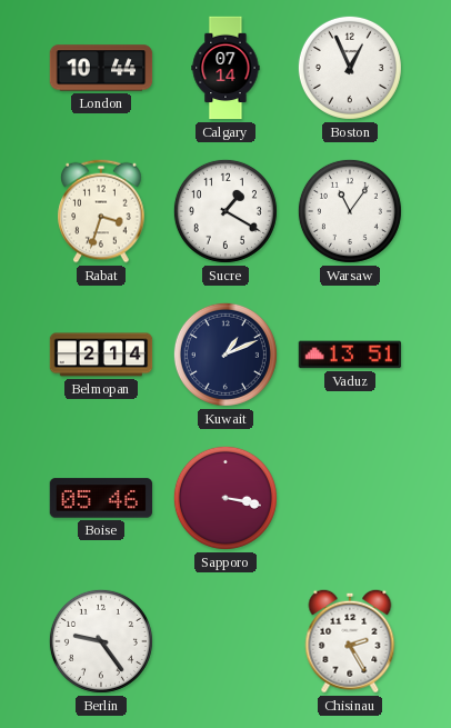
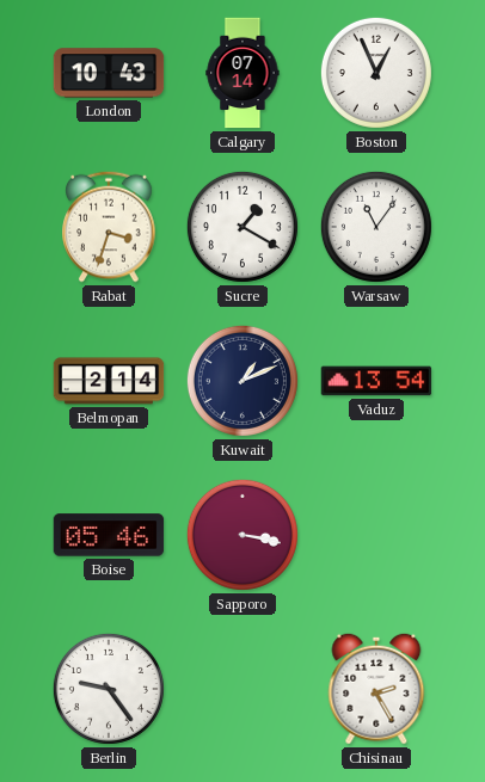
London: 10:44 -> 10:43 (109, 73)
Vaduz: 13:51 -> 13:54 (376, 381)
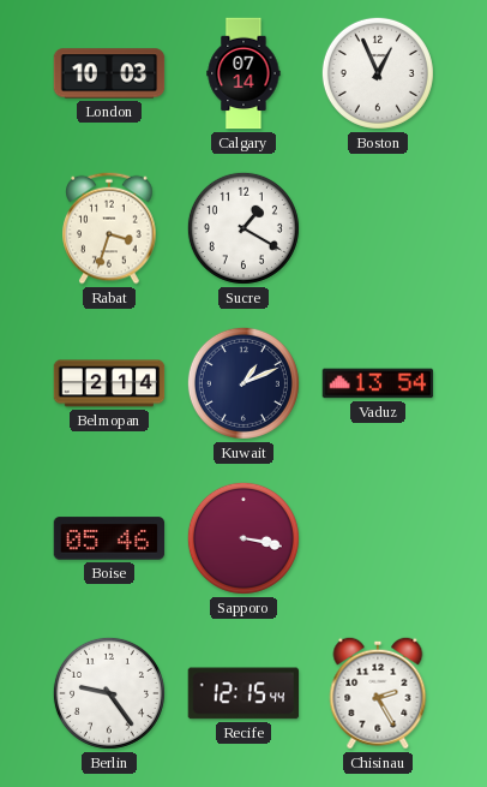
London: 10:43 -> 10:03 (109, 73)
Warsaw: 11:06 -> none (376, 227)
Recife: none -> 12:15 (243, 693)
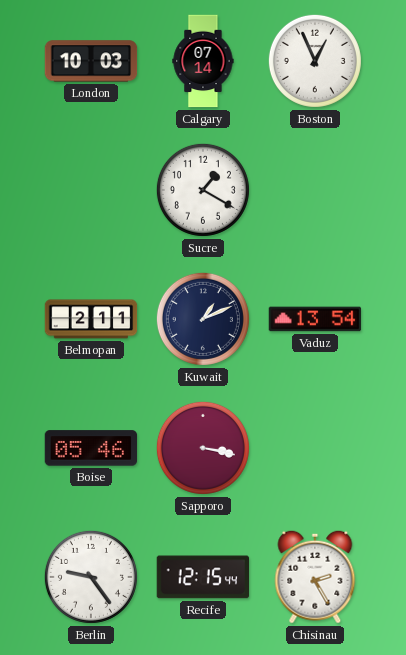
Rabat: 3:33 -> none (109, 228)
Belmopan: 2:14 -> 2:11 (91, 319)
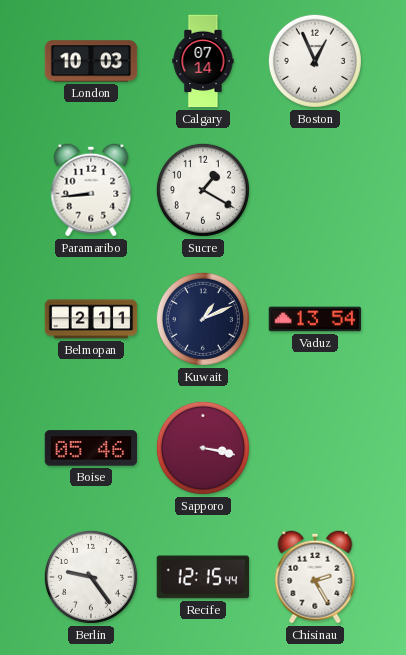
Paramaribo: none -> 8:44 (91, 190)
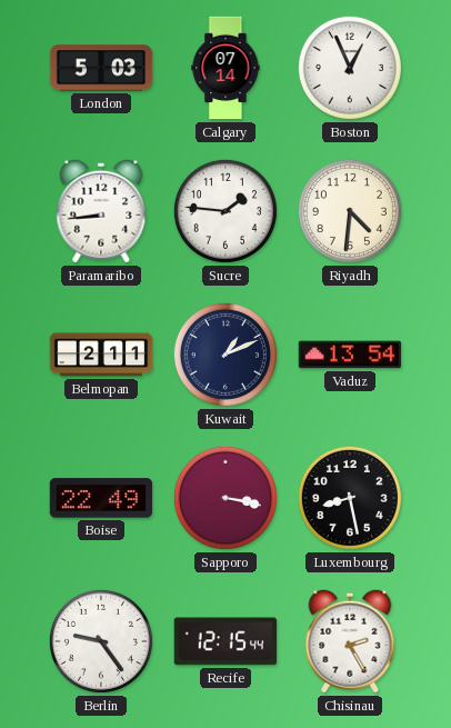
London: 10:03 -> 5:03 (101, 68)
Sucre: 1:20 -> 1:46 (225, 211)
Riyadh: none -> 4:31 (350, 211)
Boise: 05:46 -> 22:49 (101, 498)
Luxembourg: none -> 8:28 (350, 498)
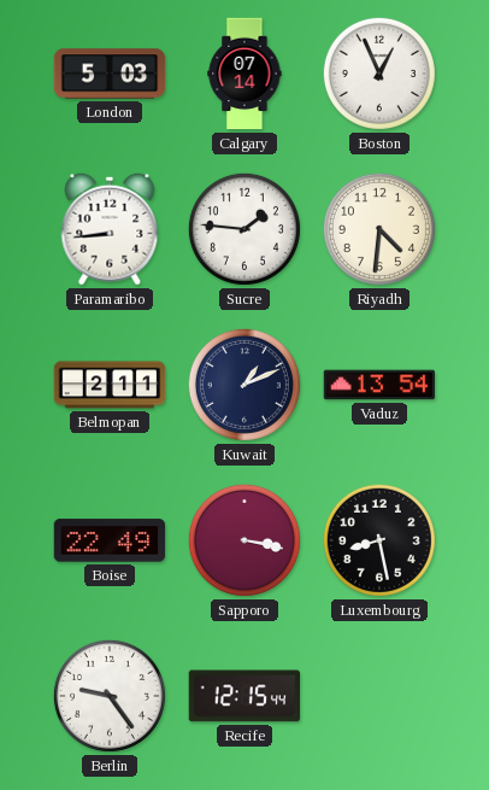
Chisinau: 2:25 -> none (350, 641)
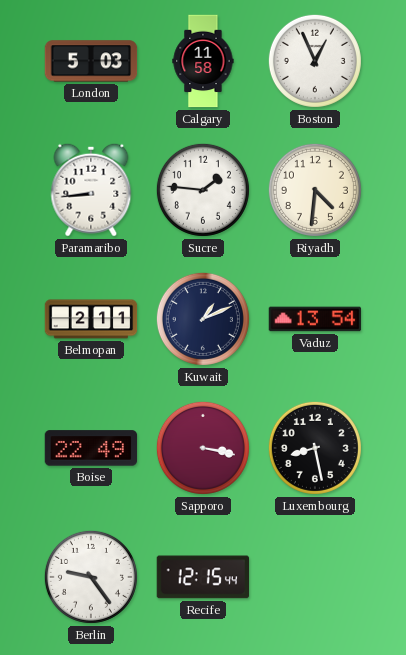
Calgary: 07:14 -> 11:58 (203, 61)
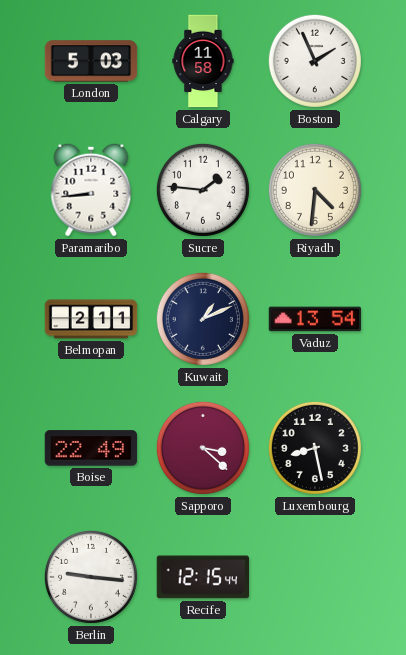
Boston: 12:56 -> 1:56 (315, 61)
Sapporo: 3:17 -> 3:22 (203, 448)
Berlin: 9:24 -> 9:16 (91, 577)
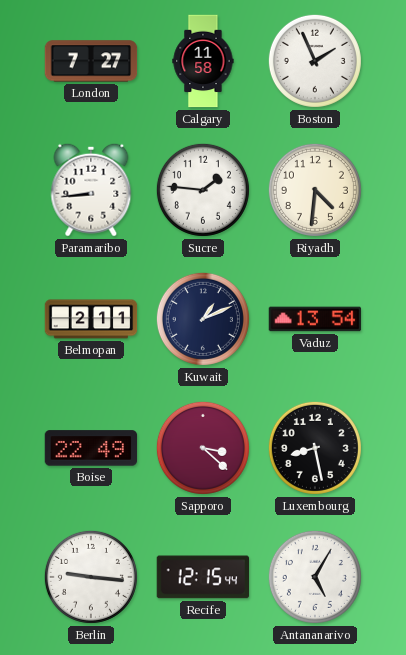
London: 5:03 -> 7:27 (91, 61)
Antananarivo: none -> 5:05 (315, 577)
